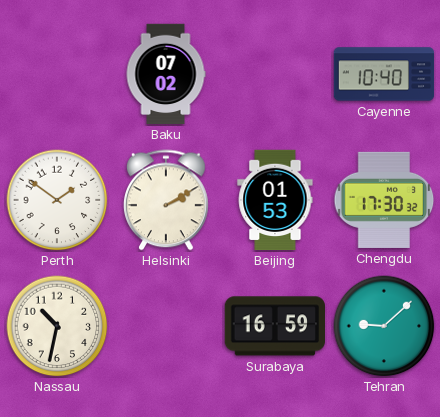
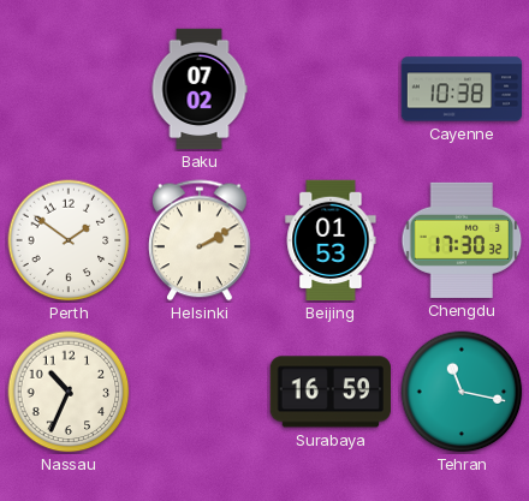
Cayenne: 10:40 -> 10:38 (462, 89)
Nassau: 10:32 -> 10:34 (69, 392)
Tehran: 9:08 -> 11:17 (462, 392)
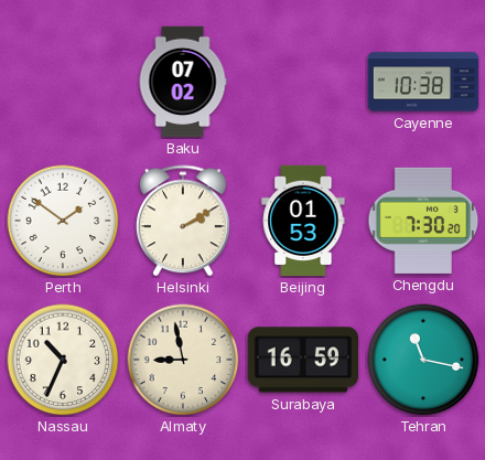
Chengdu: 17:30 -> 7:30 (423, 221)
Almaty: none -> 8:58 (183, 360)
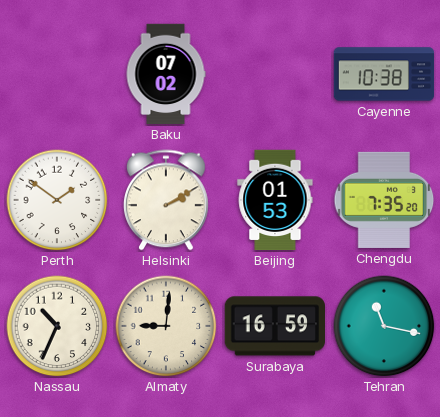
Chengdu: 7:30 -> 7:35 (384, 200)
Almaty: 8:58 -> 9:01 (166, 326)
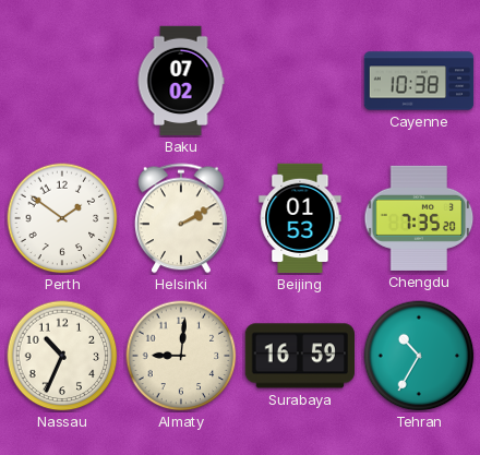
Tehran: 11:17 -> 10:35 (419, 356)
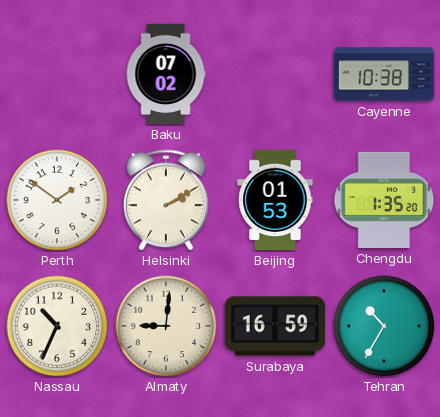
Chengdu: 7:35 -> 1:35 (384, 200)
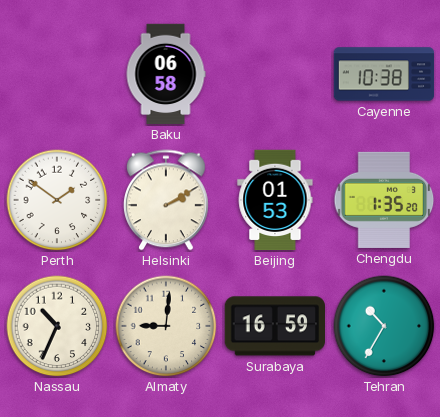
Baku: 07:02 -> 06:58 (166, 74)
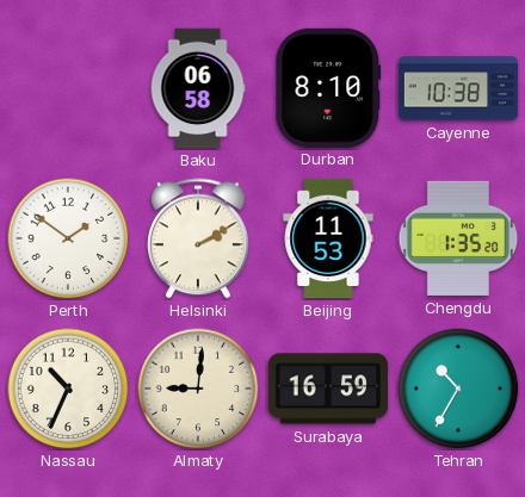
Durban: none -> 8:10 (328, 87)
Beijing: 01:53 -> 11:53 (328, 238)
